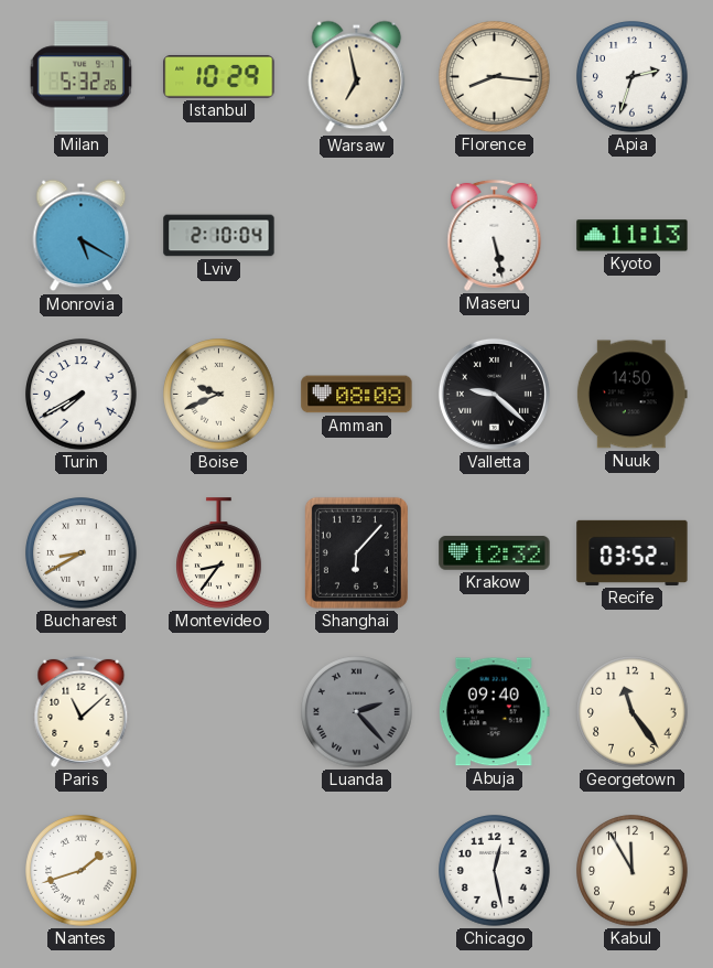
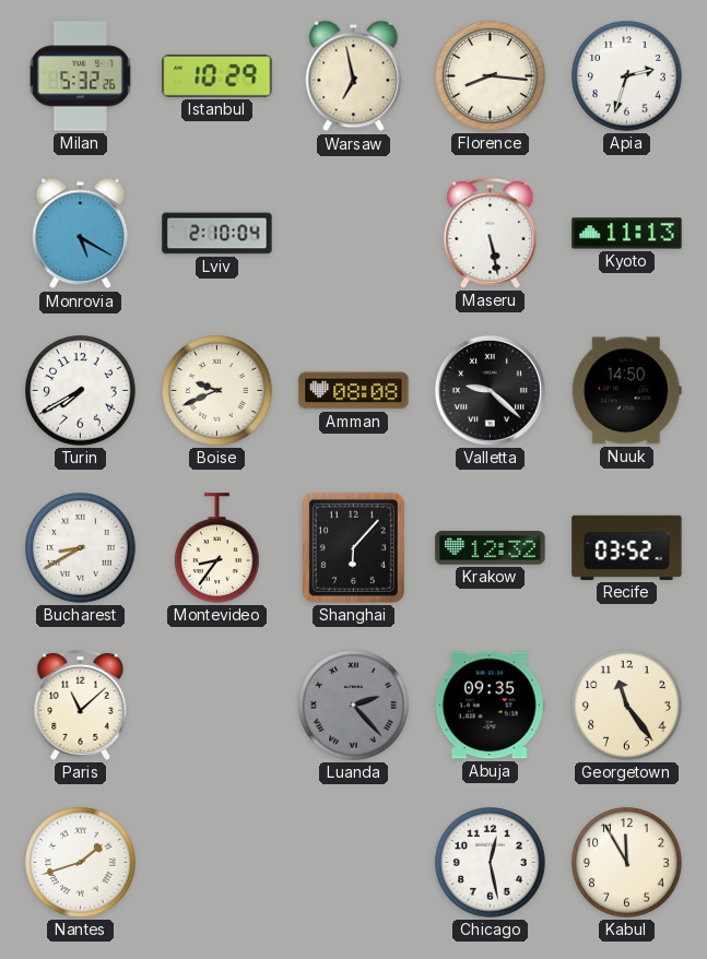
Abuja: 09:40 -> 09:35 (490, 706)
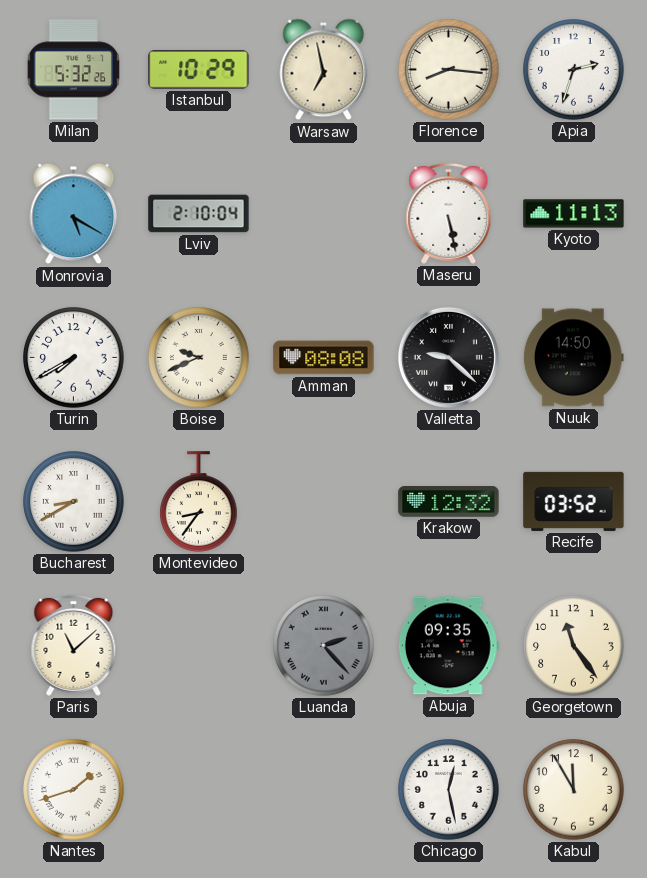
Shanghai: 6:07 -> none (353, 547)
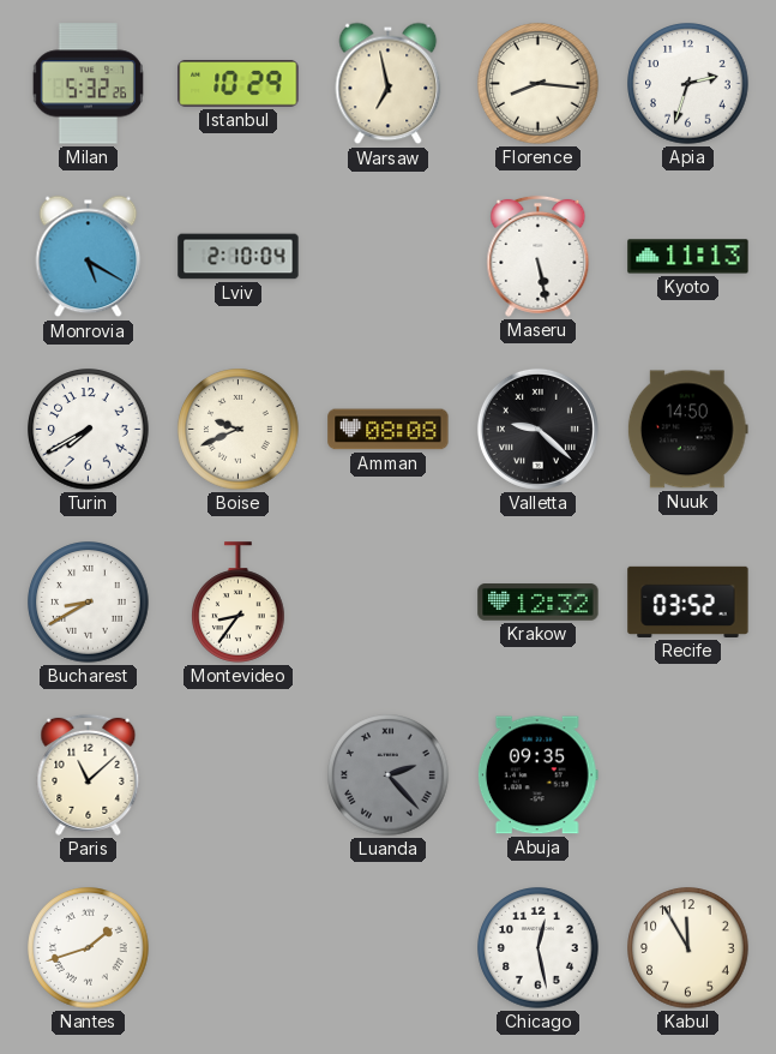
Georgetown: 11:24 -> none (574, 646)
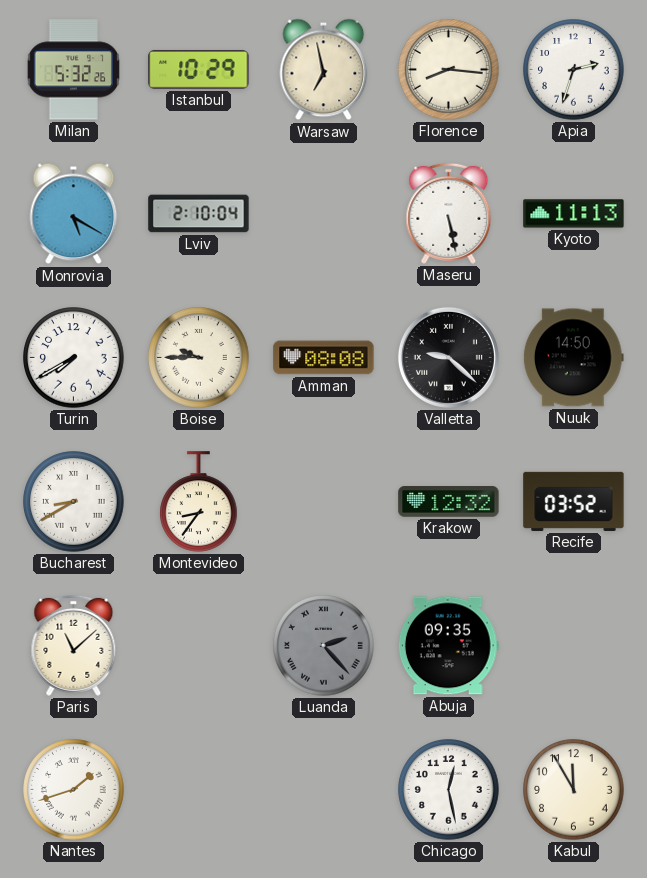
Boise: 9:41 -> 9:45 (199, 358)
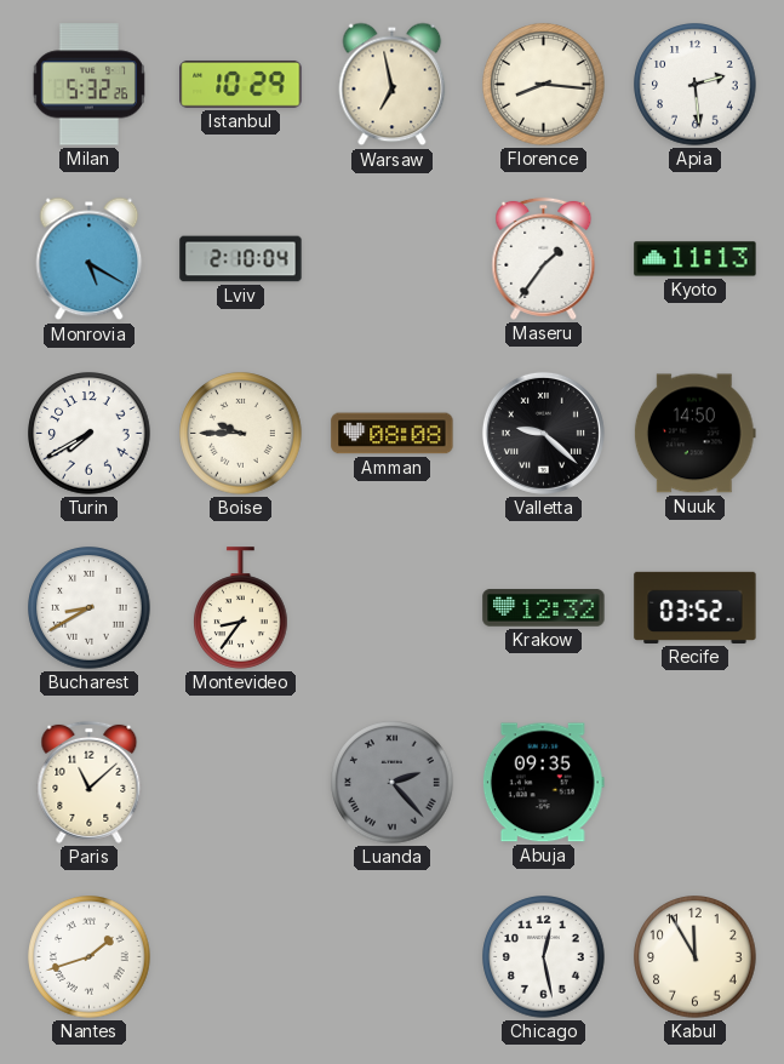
Apia: 2:33 -> 2:29 (696, 85)
Maseru: 5:28 -> 1:36 (544, 258)
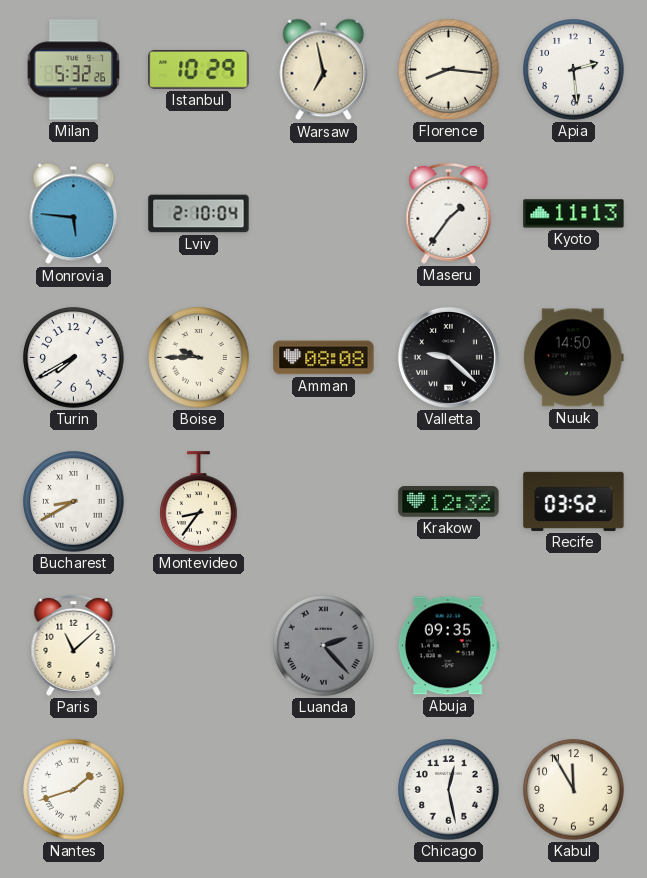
Monrovia: 5:20 -> 5:46 (74, 214)
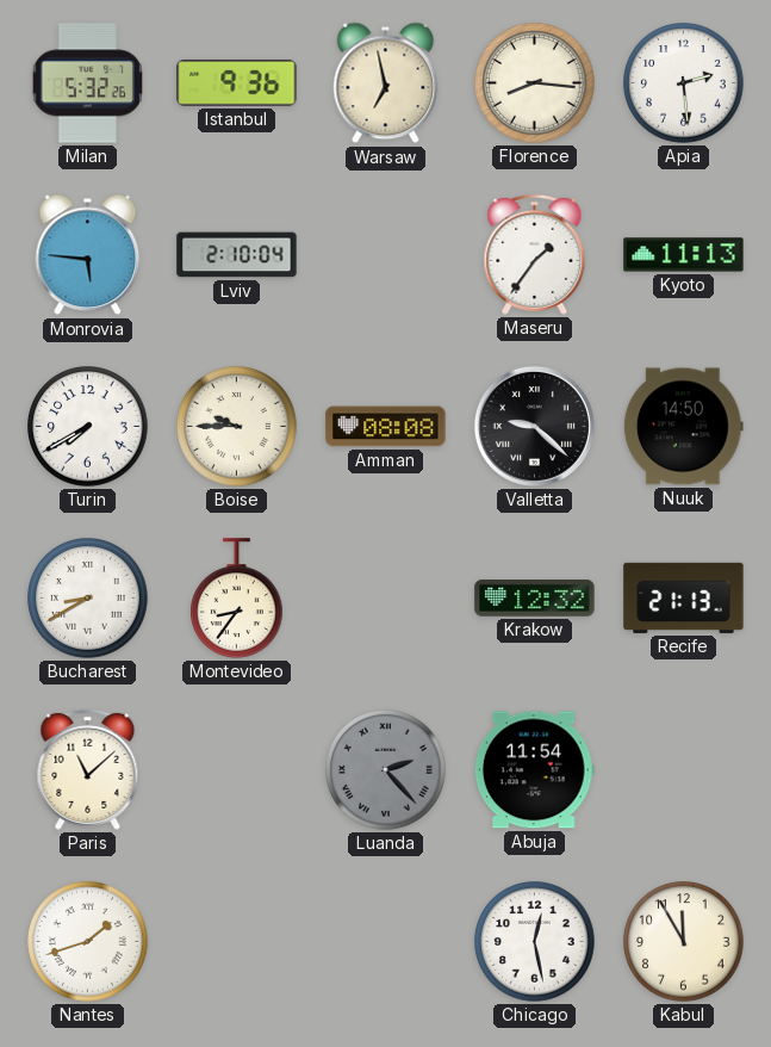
Istanbul: 10:29 -> 9:36 (237, 83)
Recife: 03:52 -> 21:13 (684, 597)
Abuja: 09:35 -> 11:54 (534, 770)
